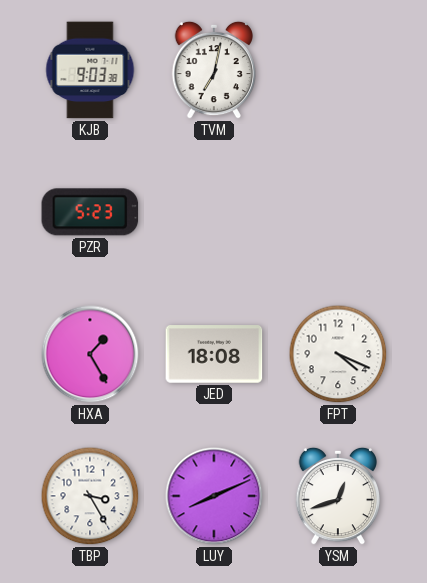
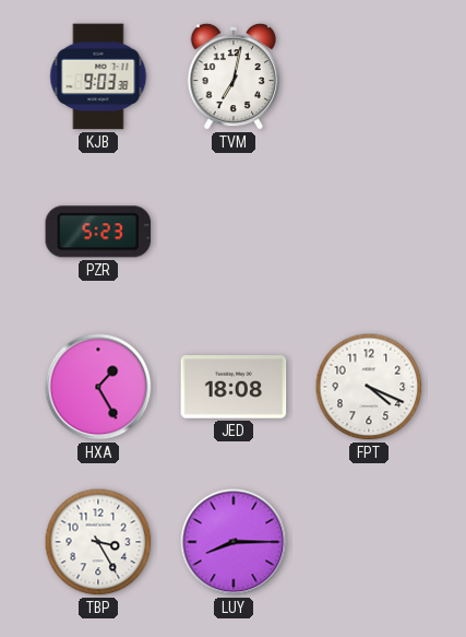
LUY: 8:11 -> 8:15 (234, 542)
YSM: 12:42 -> none (337, 496)
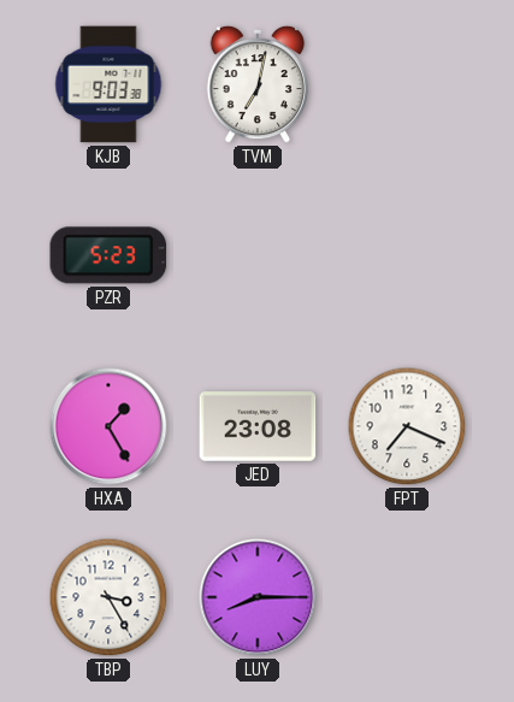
JED: 18:08 -> 23:08 (258, 426)
FPT: 4:19 -> 7:19 (407, 426)
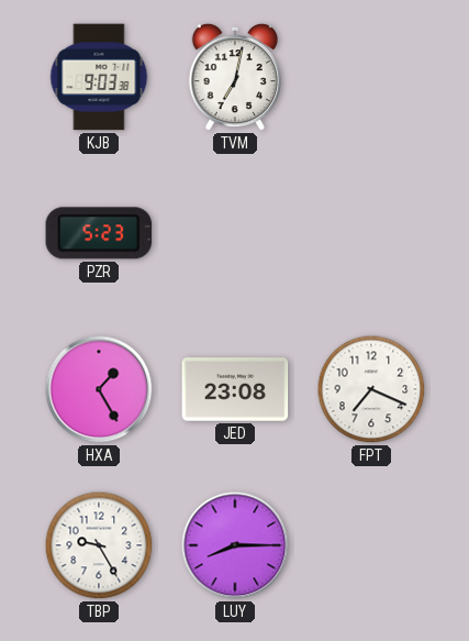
TBP: 3:25 -> 9:25 (99, 545)
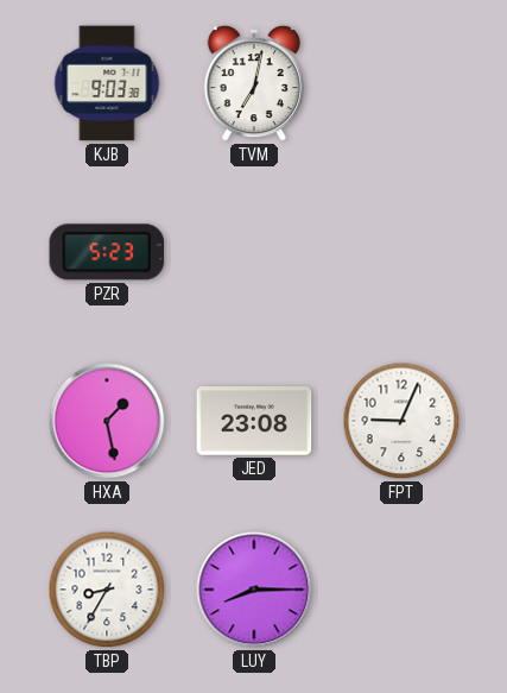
HXA: 1:25 -> 1:28 (107, 421)
FPT: 7:19 -> 9:04 (401, 421)
TBP: 9:25 -> 8:35 (107, 590)
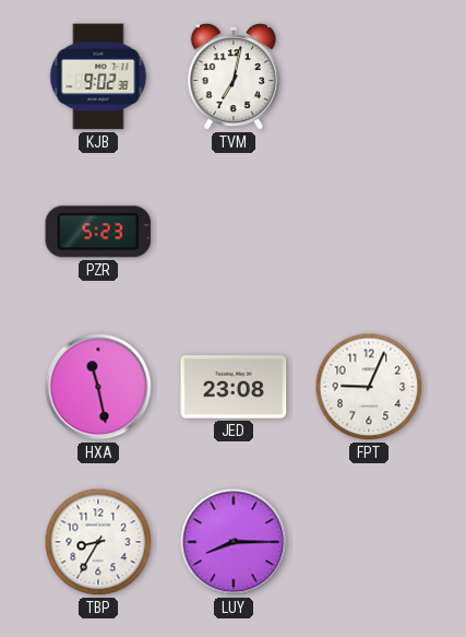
KJB: 9:03 -> 9:02 (98, 76)
HXA: 1:28 -> 11:28 (98, 387)
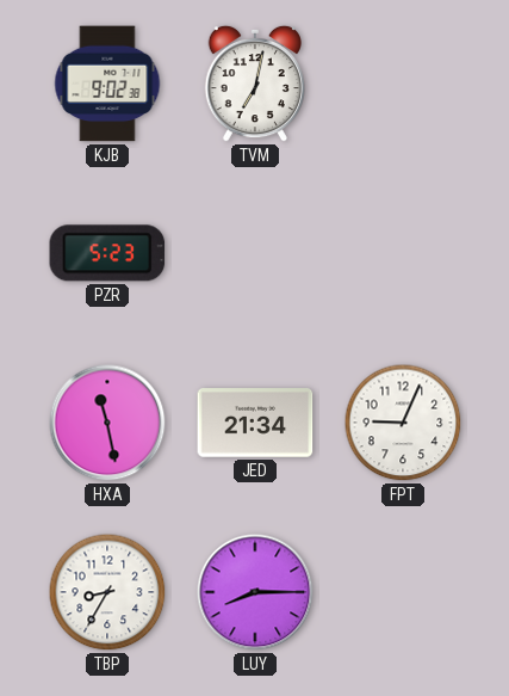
JED: 23:08 -> 21:34 (255, 423)
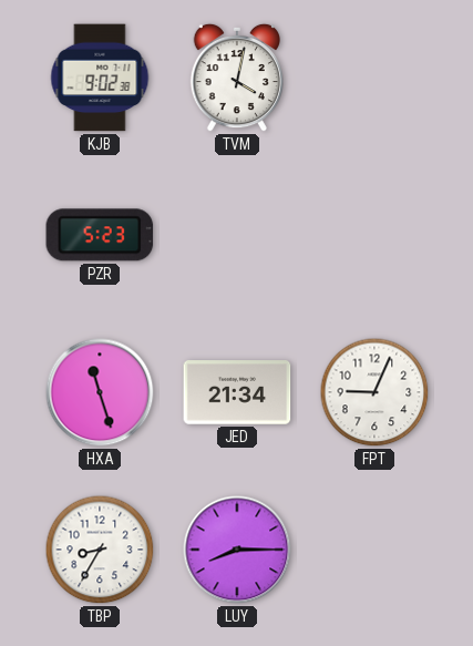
TVM: 7:02 -> 4:02 (236, 78)
HXA: 11:28 -> 11:27 (100, 392)
